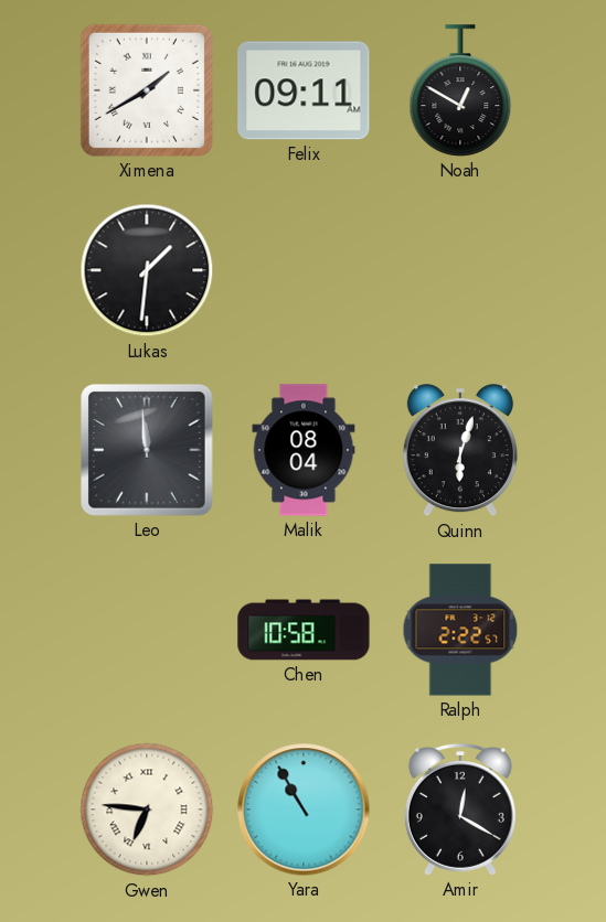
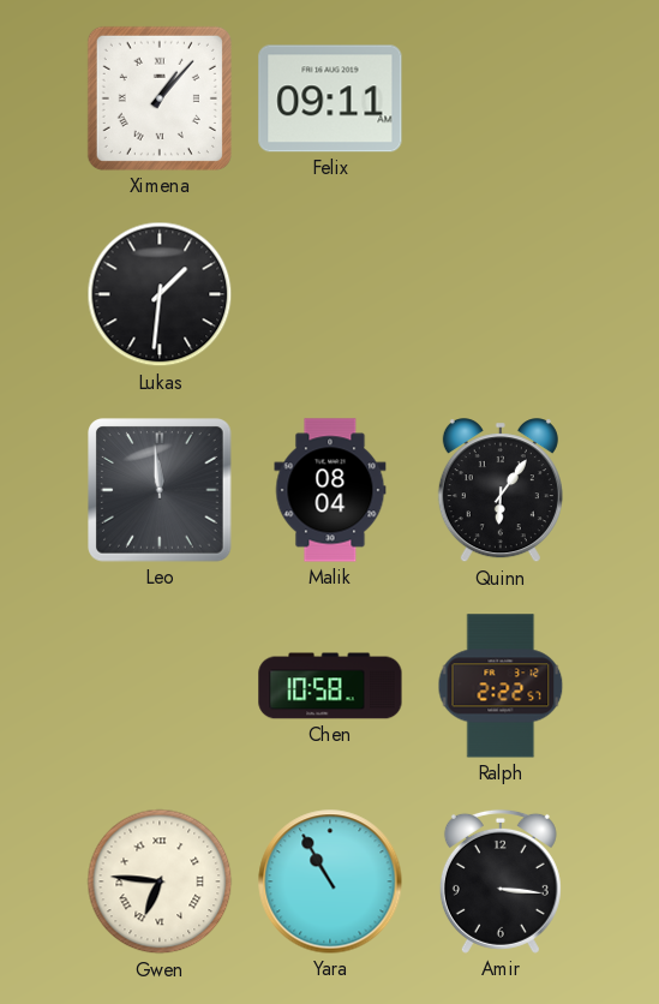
Ximena: 1:40 -> 1:07 (160, 98)
Noah: 12:50 -> none (460, 90)
Quinn: 6:03 -> 6:06 (501, 491)
Amir: 12:20 -> 3:16 (501, 882)
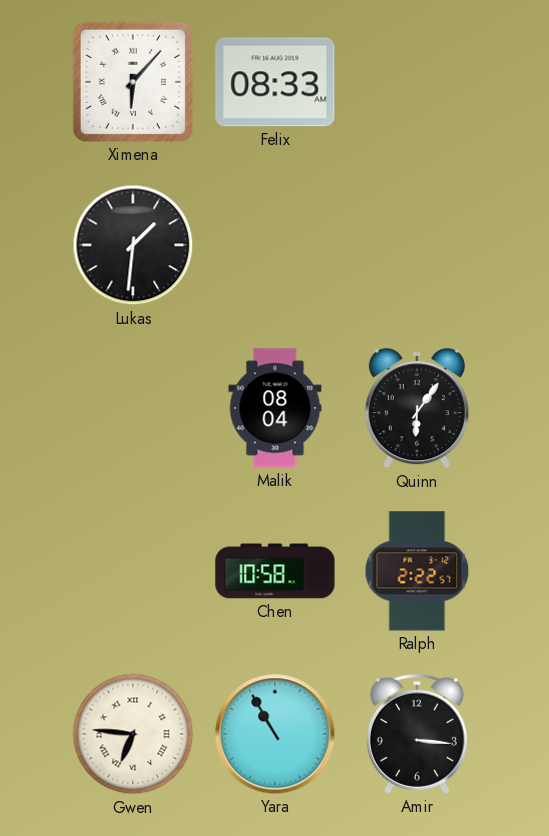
Ximena: 1:07 -> 6:07 (133, 82)
Felix: 09:11 -> 08:33 (275, 82)
Leo: 11:59 -> none (160, 490)
